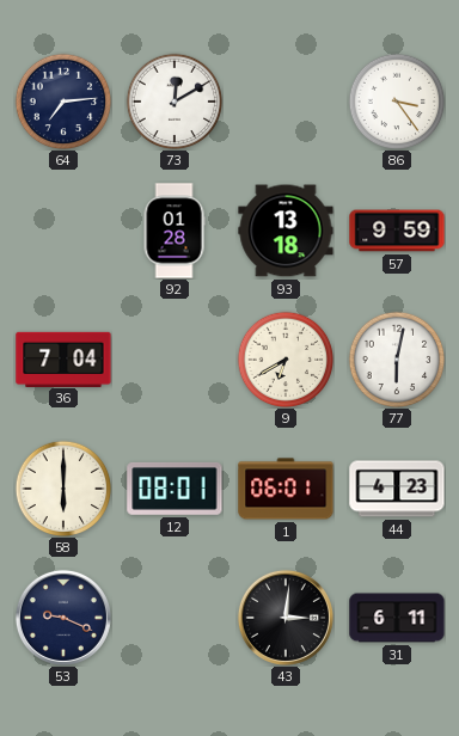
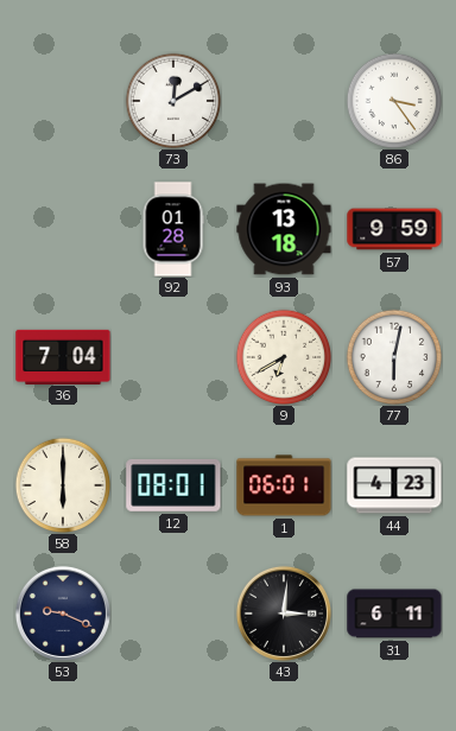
64: 7:14 -> none (63, 102)
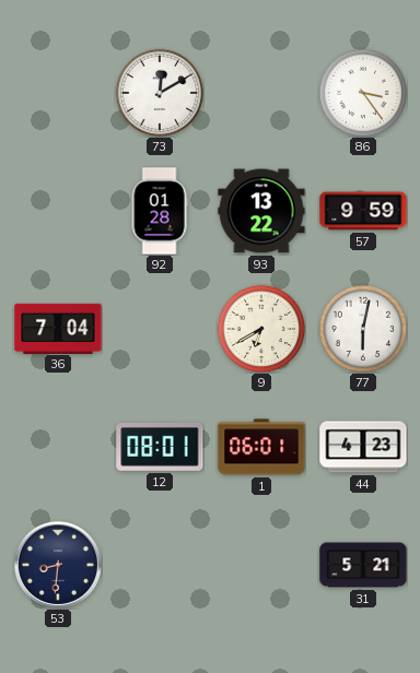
93: 13:18 -> 13:22 (261, 211)
58: 6:00 -> none (63, 485)
53: 9:19 -> 8:31 (58, 565)
43: 3:01 -> none (284, 614)
31: 6:11 -> 5:21 (363, 565)
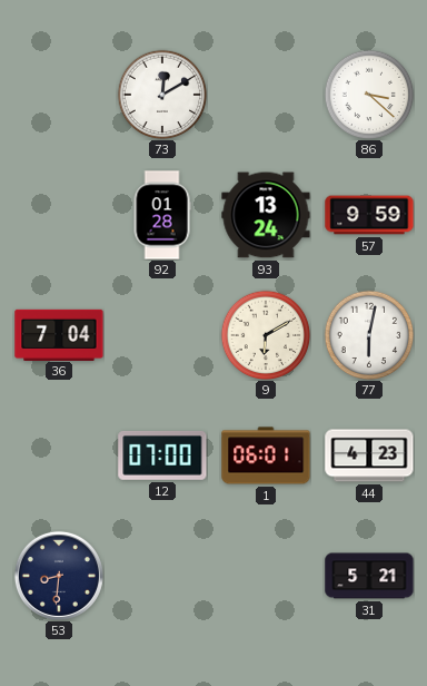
86: 3:24 -> 3:22 (369, 95)
93: 13:22 -> 13:24 (266, 215)
9: 6:40 -> 6:10 (266, 335)
12: 08:01 -> 07:00 (162, 455)
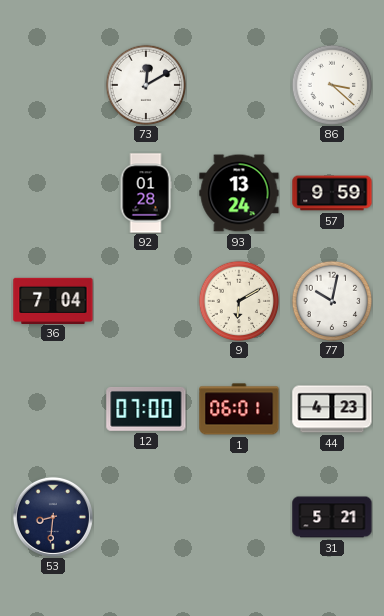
77: 6:02 -> 10:02 (332, 301)
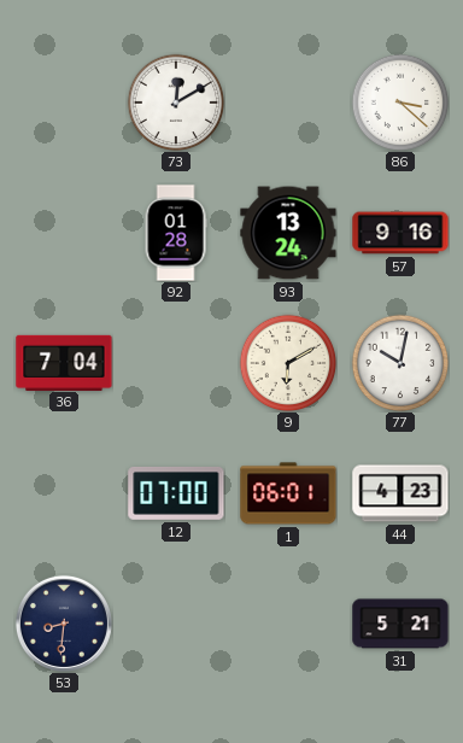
57: 9:59 -> 9:16 (400, 233)
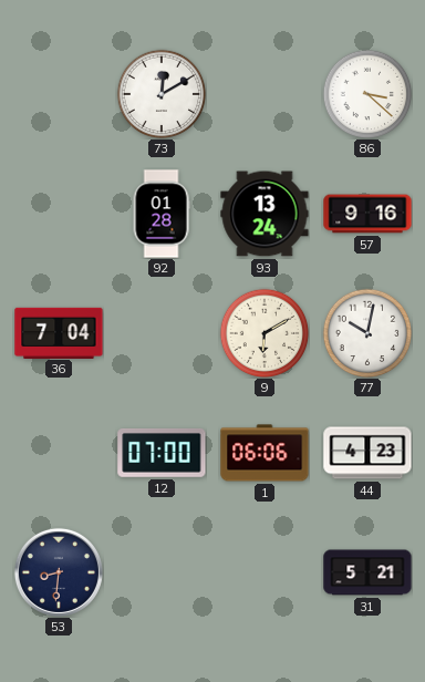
1: 06:01 -> 06:06 (265, 453)
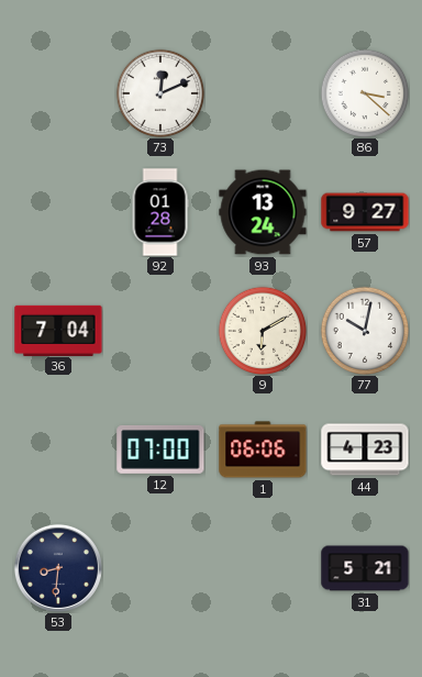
73: 12:10 -> 12:11 (160, 93)
57: 9:16 -> 9:27 (365, 212)
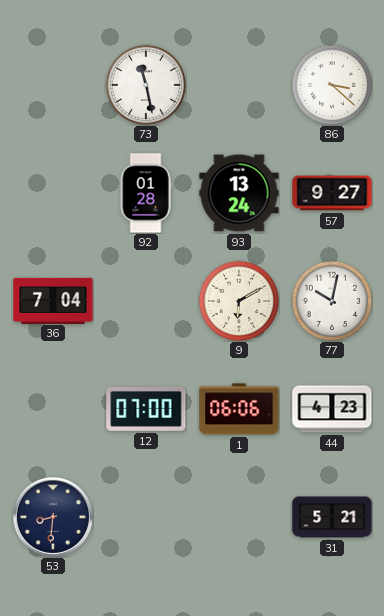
73: 12:11 -> 11:28 (146, 85)
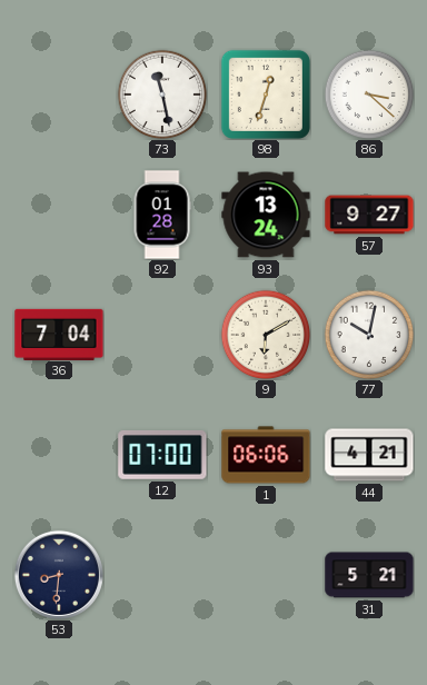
98: none -> 12:33 (266, 95)
44: 4:23 -> 4:21 (369, 455)
